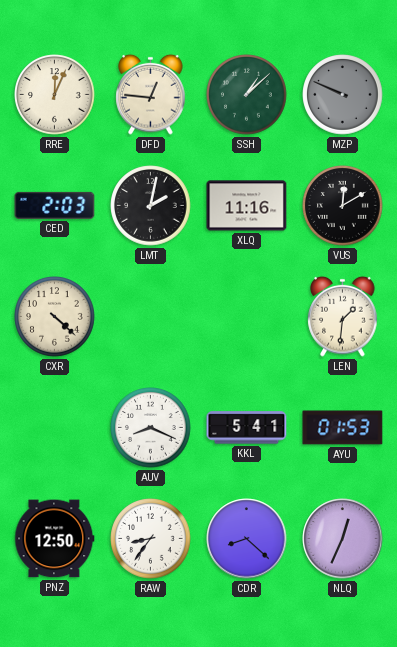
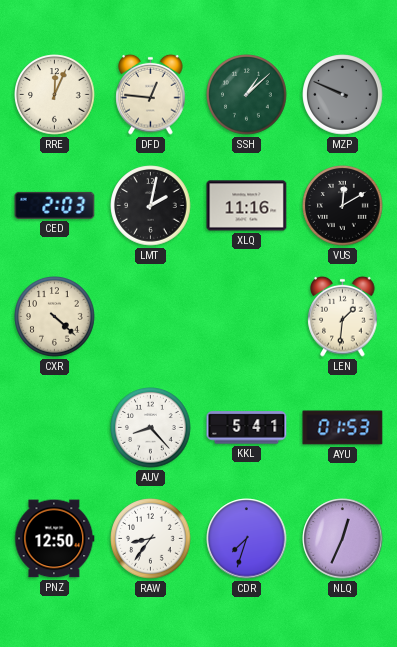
AUV: 8:19 -> 8:23 (151, 428)
CDR: 8:22 -> 7:33 (247, 539)
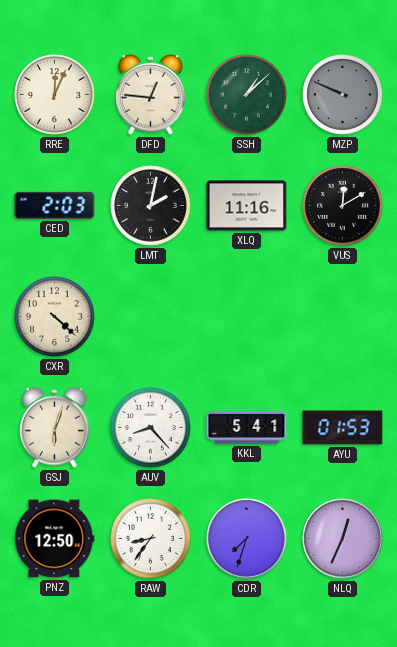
LEN: 1:31 -> none (343, 316)
GSJ: none -> 6:03 (55, 427)
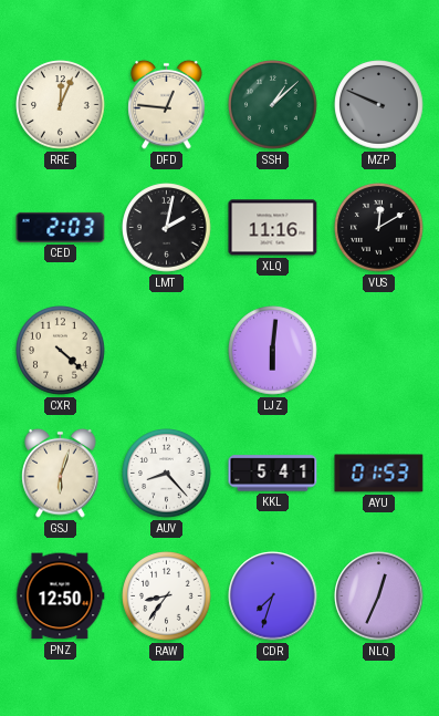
LJZ: none -> 6:01 (273, 351)
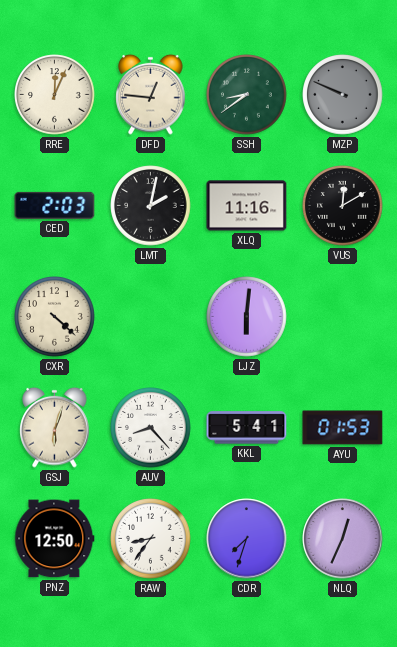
SSH: 1:08 -> 8:39 (247, 95)
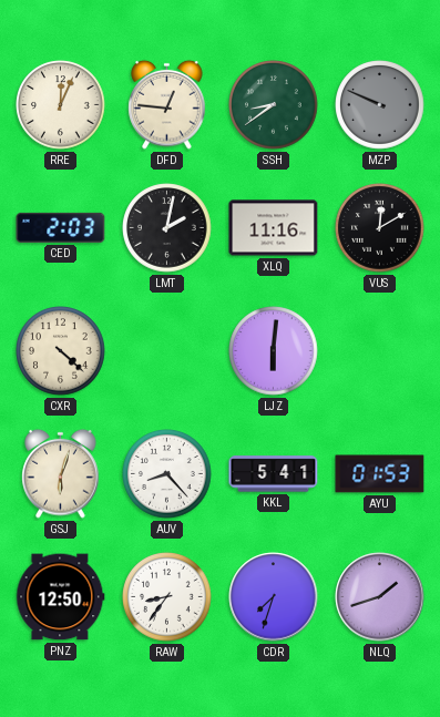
NLQ: 12:34 -> 1:42 (380, 597)
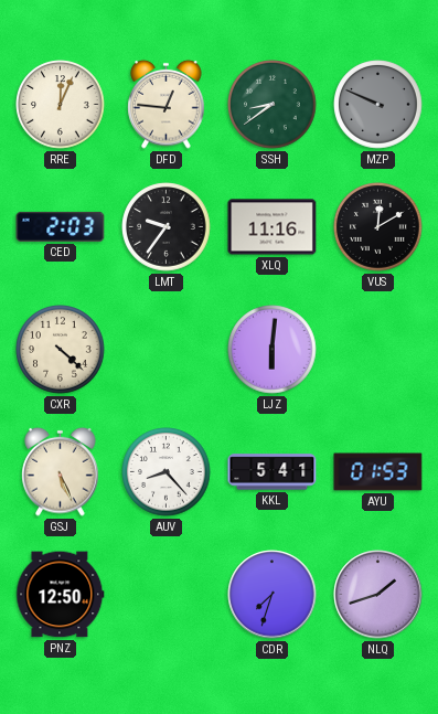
LMT: 2:02 -> 9:36 (167, 227)
GSJ: 6:03 -> 5:26 (61, 471)
RAW: 8:36 -> none (167, 597)
